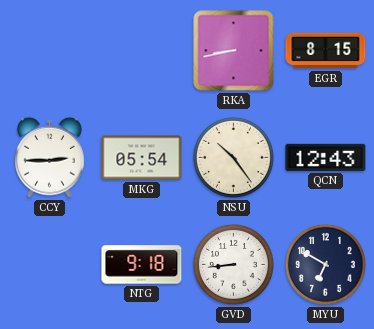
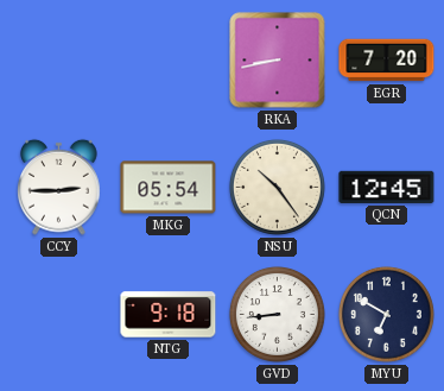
EGR: 8:15 -> 7:20 (387, 61)
QCN: 12:43 -> 12:45 (387, 187)
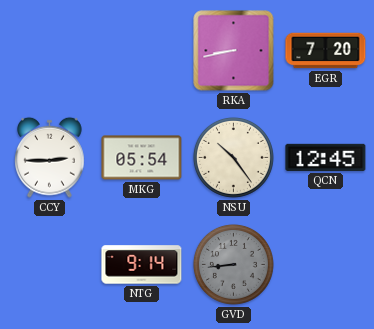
NTG: 9:18 -> 9:14 (142, 265)
GVD dial: white -> grey (233, 264)
MYU: 6:50 -> none (386, 314)
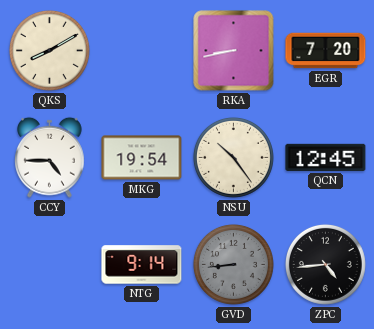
QKS: none -> 8:10 (49, 50)
CCY: 2:45 -> 4:45 (50, 157)
MKG: 05:54 -> 19:54 (142, 158)
ZPC: none -> 4:44 (325, 264)
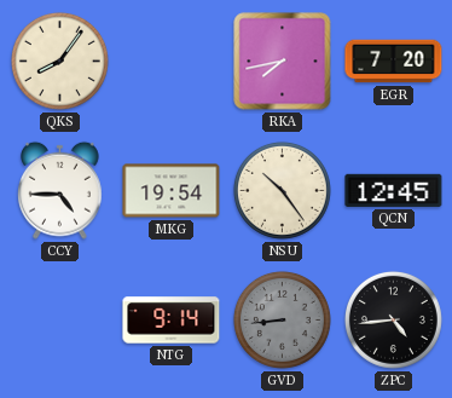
QKS: 8:10 -> 8:06 (59, 60)
RKA: 8:43 -> 7:43 (283, 62)
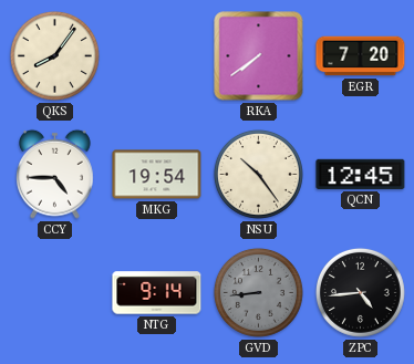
RKA: 7:43 -> 7:39 (259, 56)
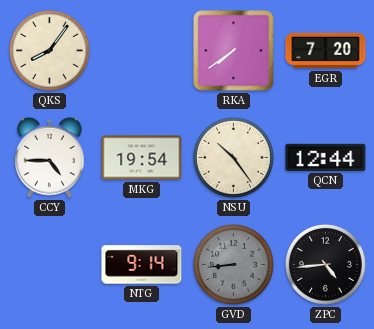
QCN: 12:45 -> 12:44 (326, 157)
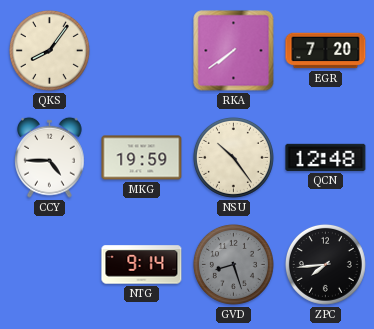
MKG: 19:54 -> 19:59 (142, 158)
QCN: 12:44 -> 12:48 (326, 157)
GVD: 8:44 -> 8:27 (233, 264)
ZPC: 4:44 -> 7:44 (325, 264)
